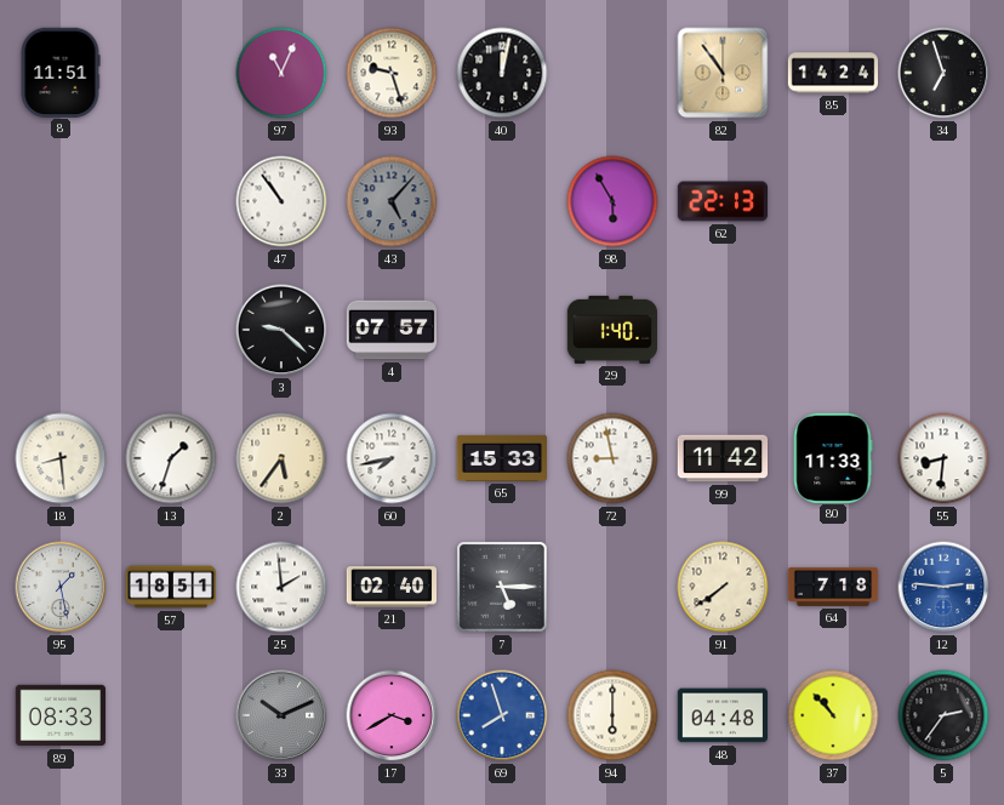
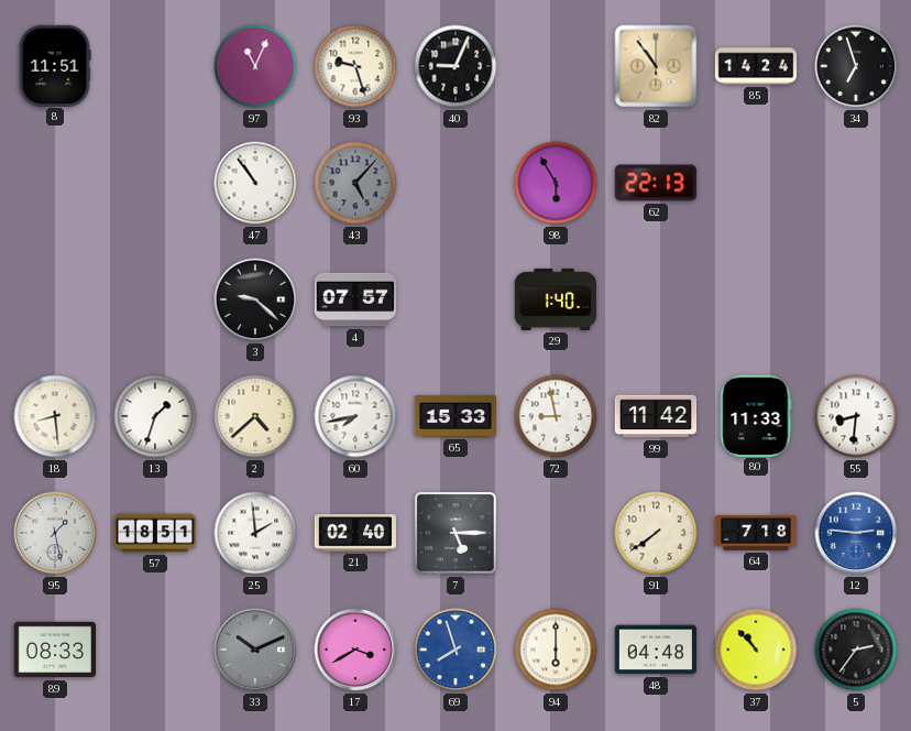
40: 12:02 -> 9:04 (455, 66)
2: 5:36 -> 4:38 (255, 416)
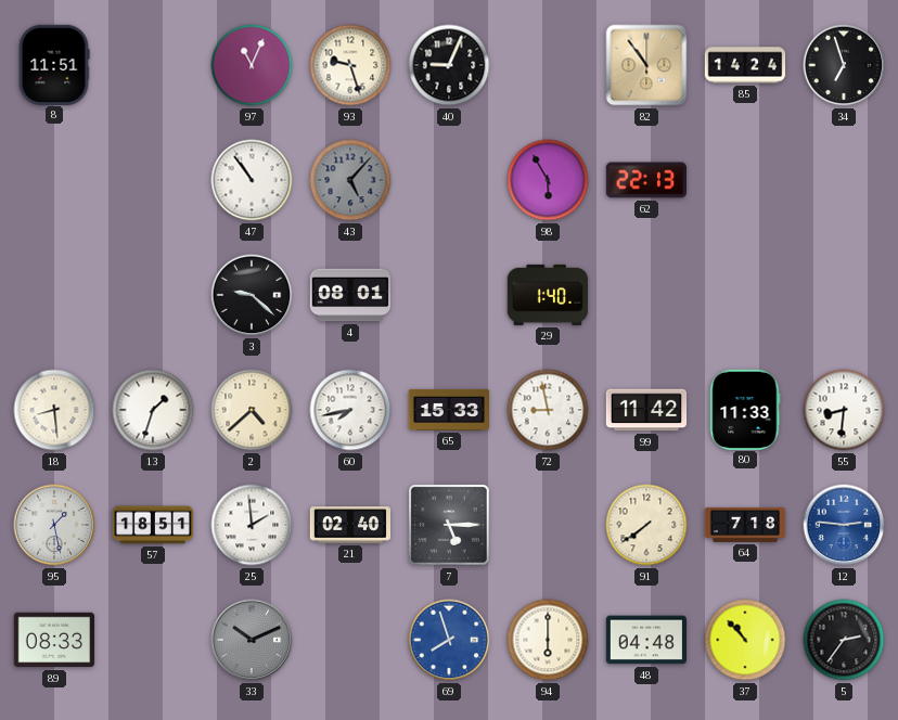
4: 07:57 -> 08:01 (350, 295)
17: 3:40 -> none (355, 650)
